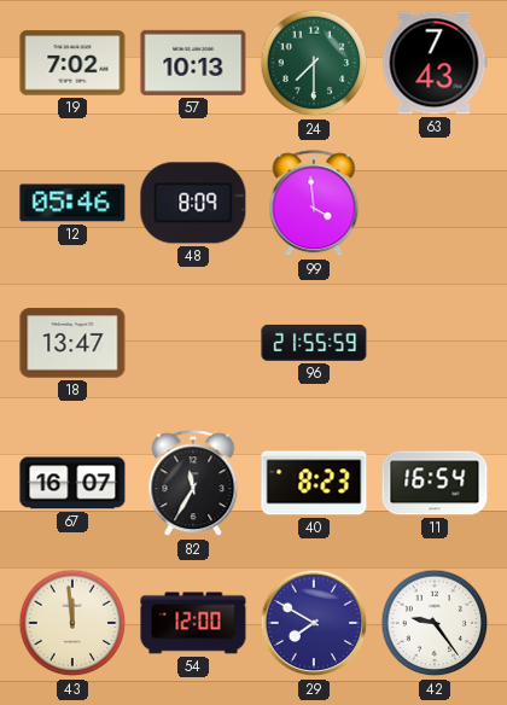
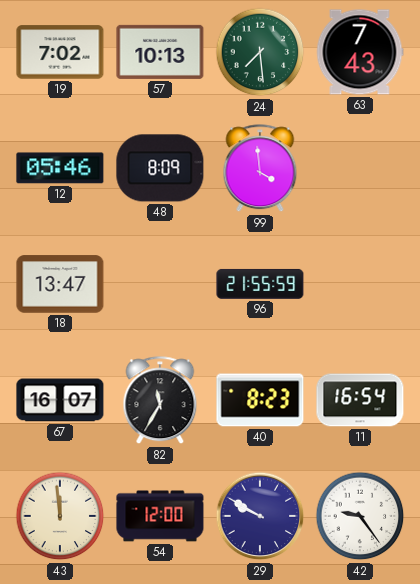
24: 7:30 -> 7:29 (260, 52)
29: 7:50 -> 9:50 (260, 516)
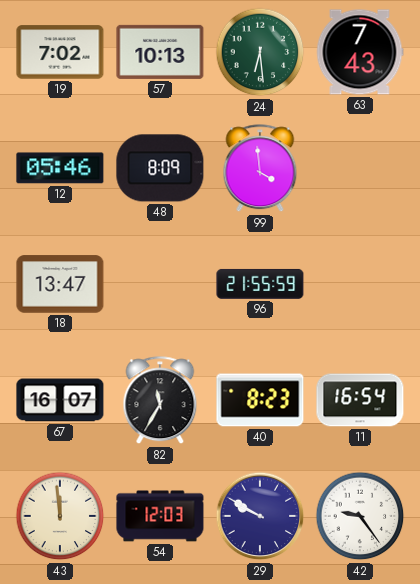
24: 7:29 -> 6:29 (260, 52)
54: 12:00 -> 12:03 (160, 516)
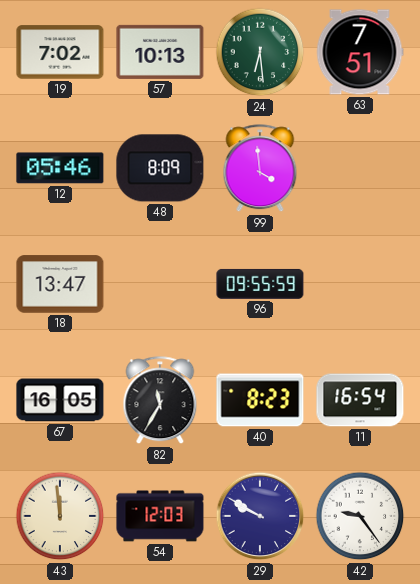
63: 7:43 -> 7:51 (360, 52)
96: 21:55 -> 09:55 (260, 284)
67: 16:07 -> 16:05 (60, 400)
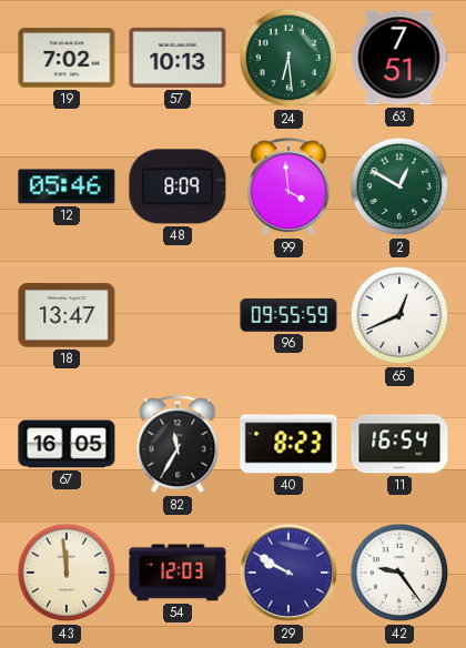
2: none -> 12:50 (399, 186)
65: none -> 12:41 (399, 315)
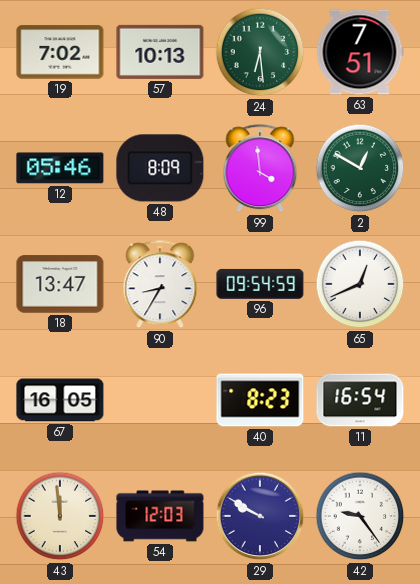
90: none -> 8:35 (160, 285)
96: 09:55 -> 09:54 (260, 284)
82: 11:35 -> none (178, 445)
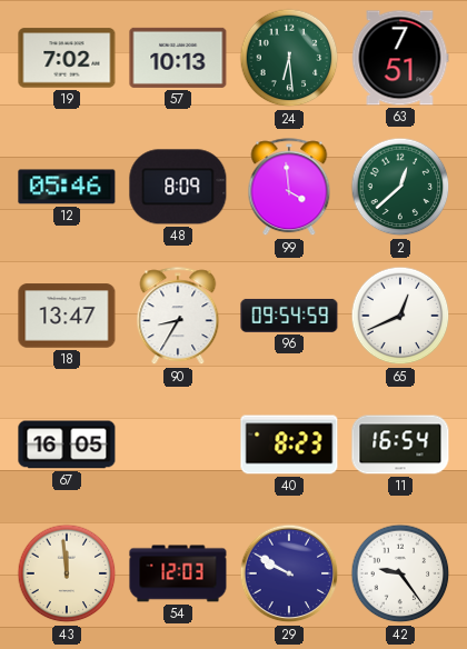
2: 12:50 -> 12:38 (400, 187)
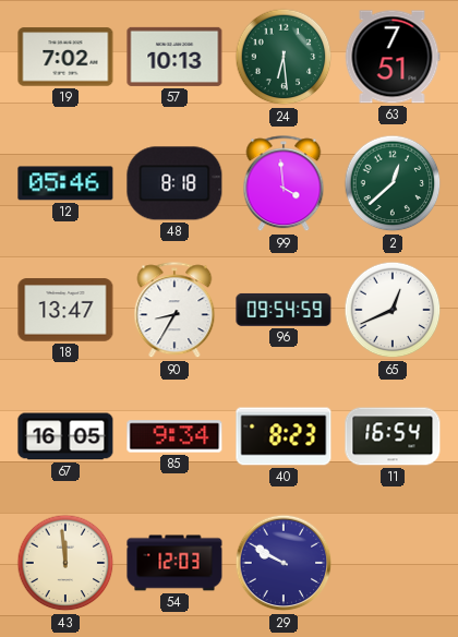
48: 8:09 -> 8:18 (174, 183)
85: none -> 9:34 (174, 436)
42: 9:24 -> none (400, 573)
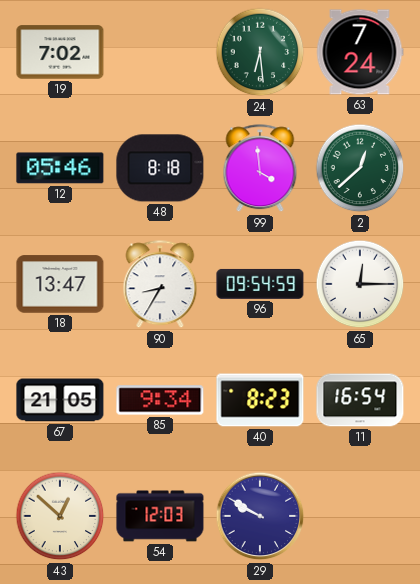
57: 10:13 -> none (174, 57)
63: 7:51 -> 7:24 (360, 52)
65: 12:41 -> 12:15 (360, 284)
67: 16:05 -> 21:05 (60, 400)
43: 11:59 -> 12:52 (60, 516)
